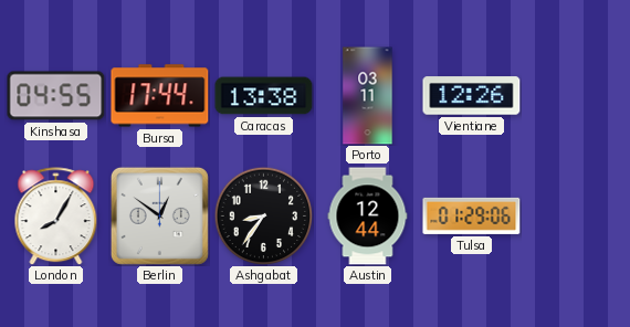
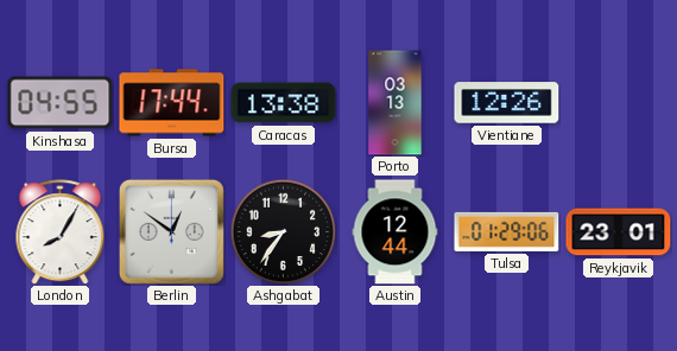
Porto: 03:11 -> 03:13 (396, 103)
Reykjavik: none -> 23:01 (619, 232)
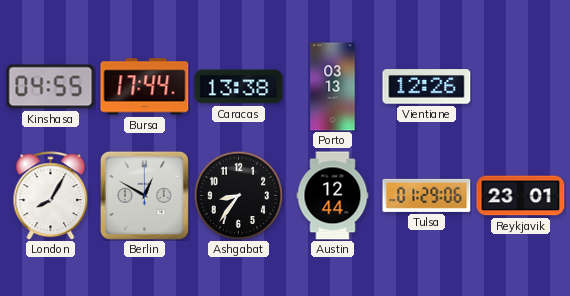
Berlin: 12:51 -> 12:50 (144, 195)
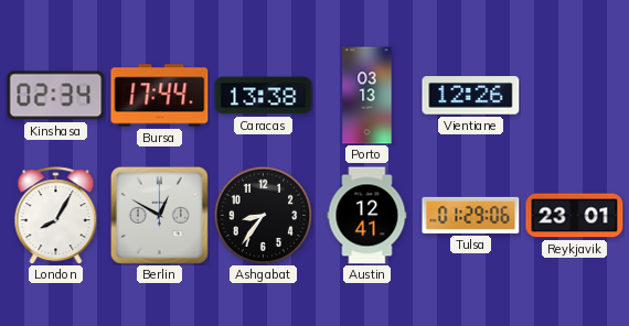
Kinshasa: 04:55 -> 02:34 (56, 96)
Austin: 12:44 -> 12:41 (367, 216)
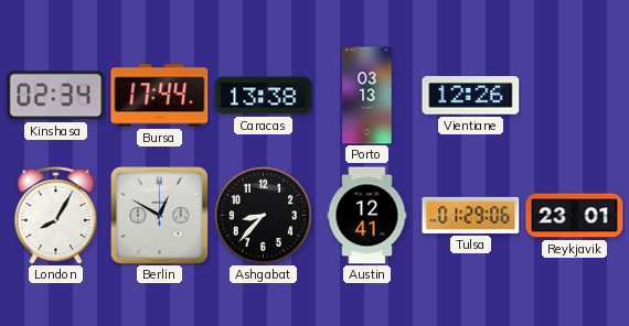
Ashgabat: 8:36 -> 8:37 (263, 215)
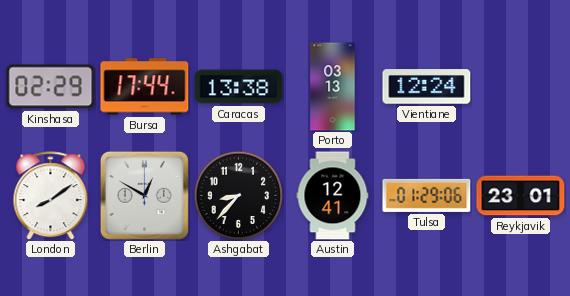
Kinshasa: 02:34 -> 02:29 (51, 87)
Vientiane: 12:26 -> 12:24 (427, 87)
London: 8:05 -> 8:09 (51, 196)
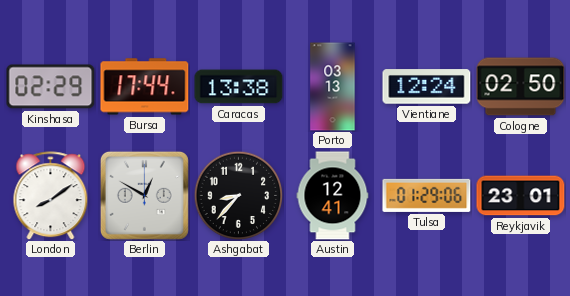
Cologne: none -> 02:50 (521, 87)
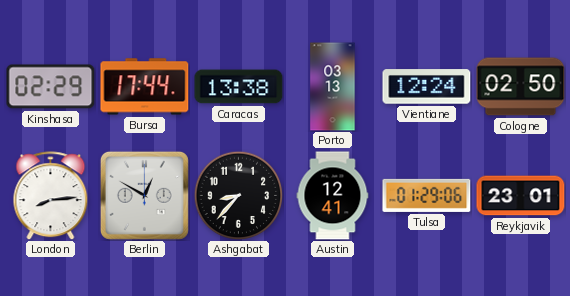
London: 8:09 -> 8:14 (51, 196)
